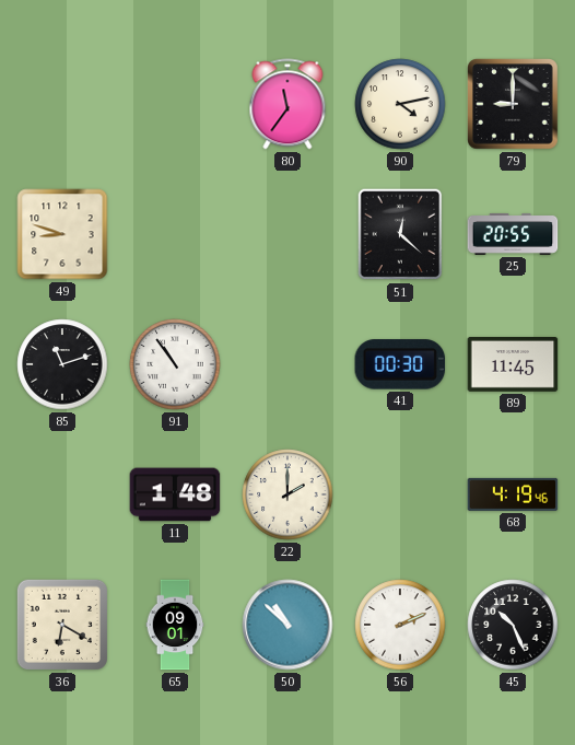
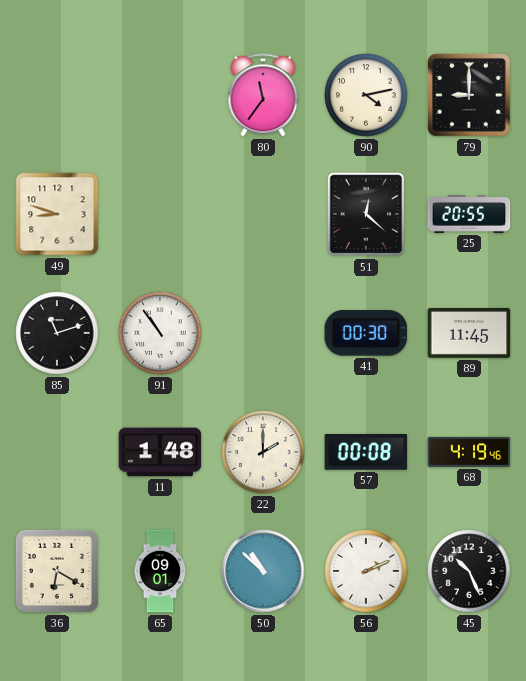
57: none -> 00:08 (366, 452)
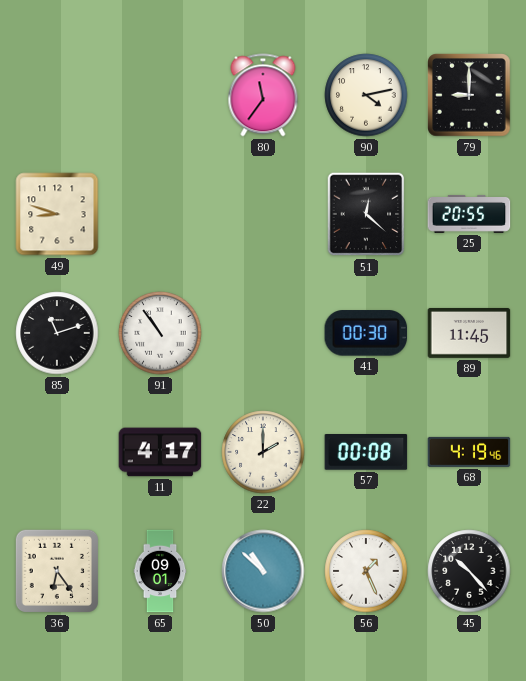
11: 1:48 -> 4:17 (160, 452)
36: 6:20 -> 6:24 (57, 571)
56: 2:11 -> 1:26 (366, 571)
45: 10:26 -> 10:23 (469, 571)
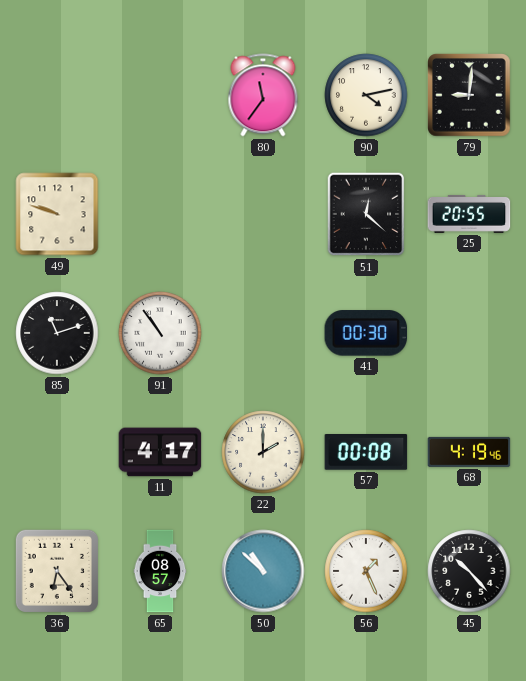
79: 9:00 -> 9:01 (469, 95)
49: 8:48 -> 9:48 (57, 214)
89: 11:45 -> none (469, 333)
65: 09:01 -> 08:57 (160, 571)
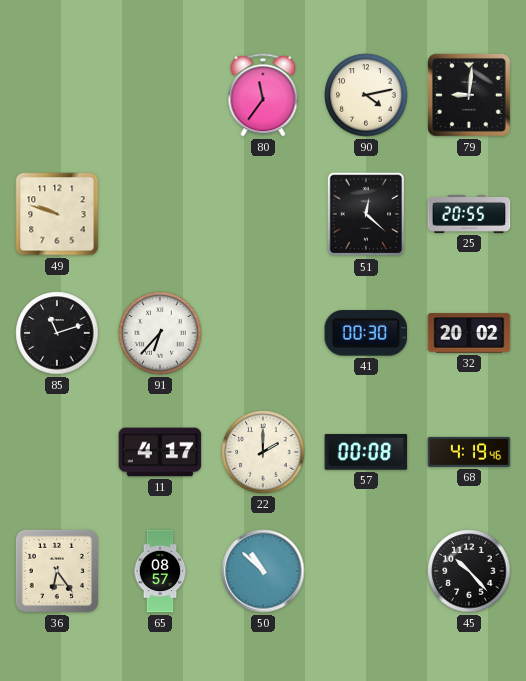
91: 10:54 -> 6:37 (160, 333)
32: none -> 20:02 (469, 333)
56: 1:26 -> none (366, 571)
